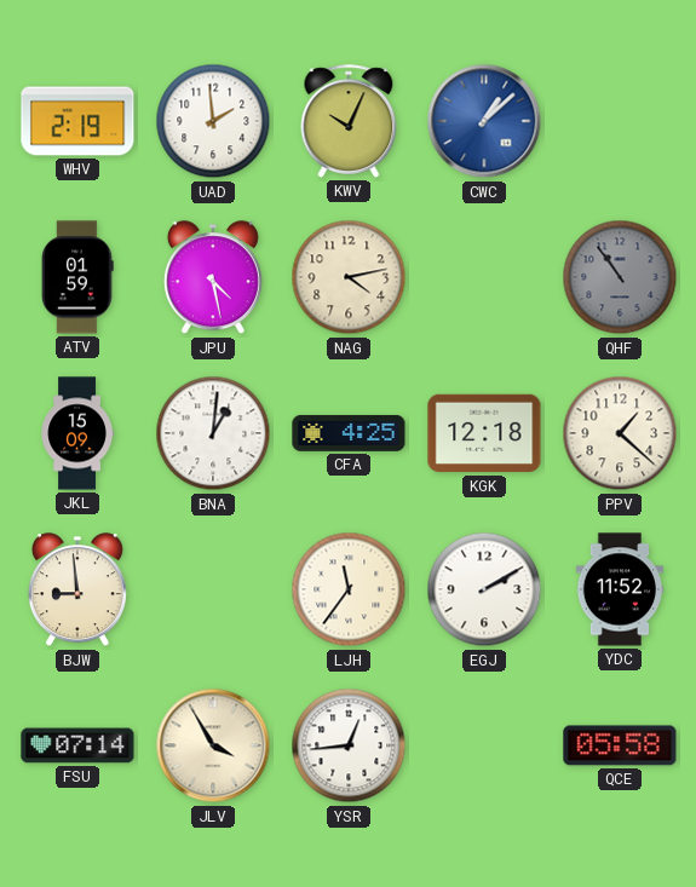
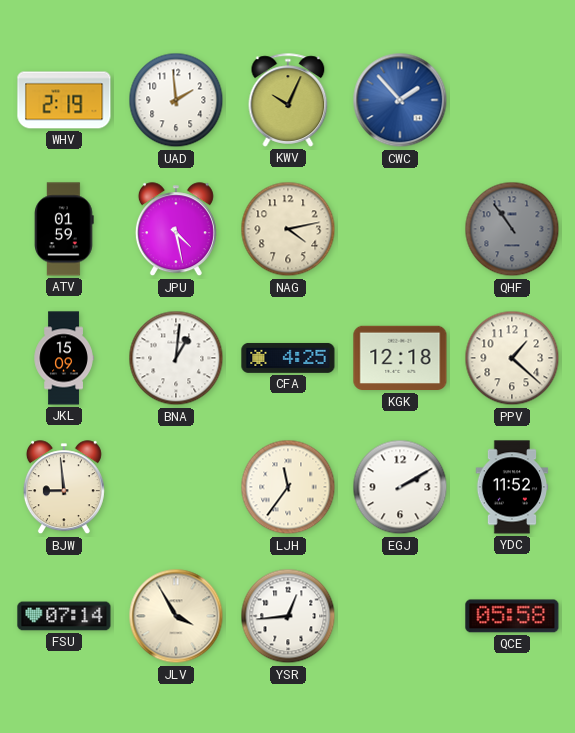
CWC: 1:08 -> 1:53 (400, 100)
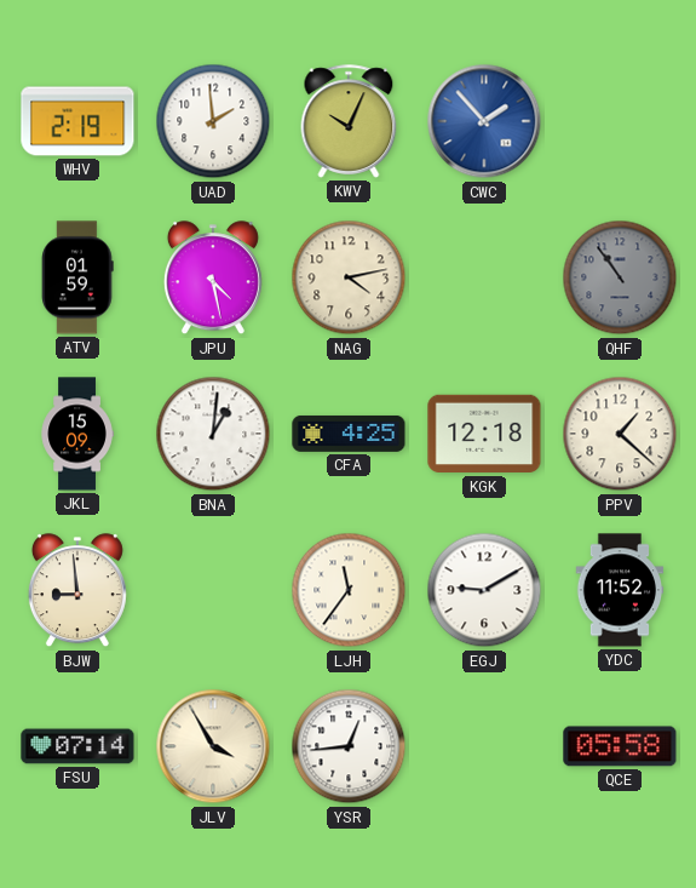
EGJ: 2:10 -> 9:10 (484, 590)
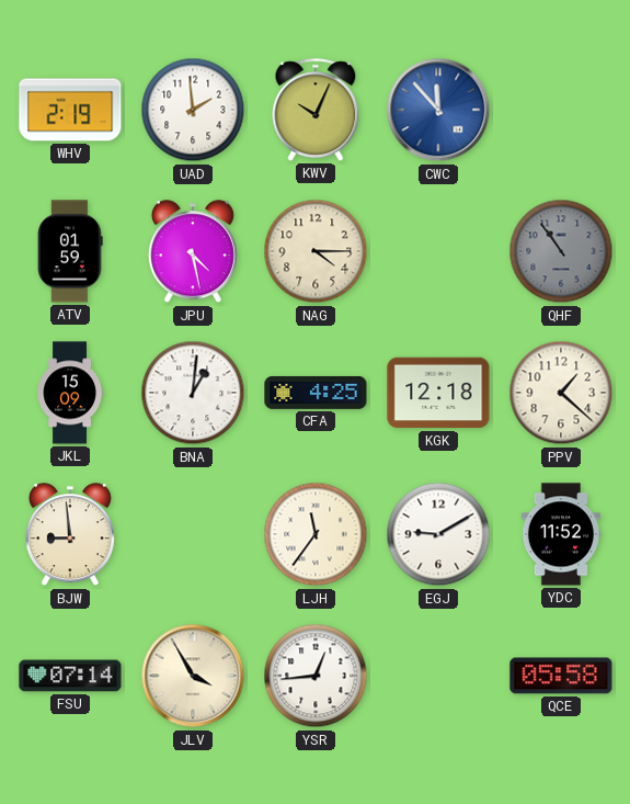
CWC: 1:53 -> 11:53 (438, 110)
NAG: 4:13 -> 4:15 (316, 251)
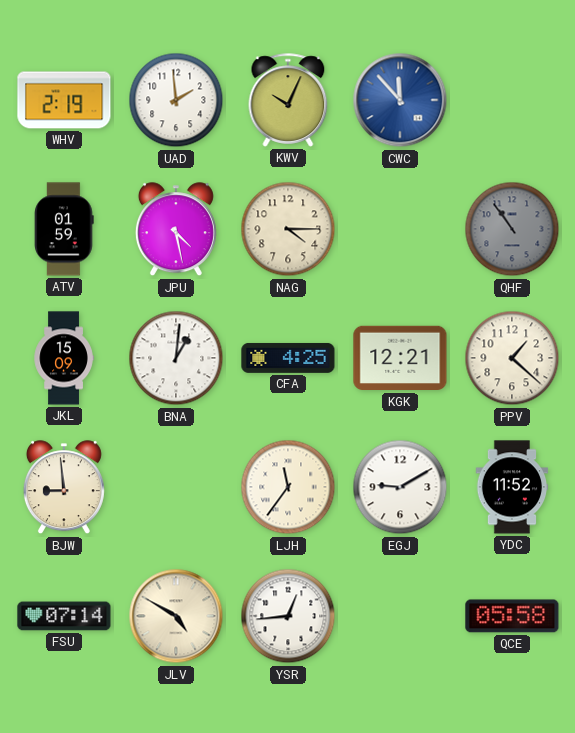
KGK: 12:18 -> 12:21 (400, 358)
JLV: 3:55 -> 4:50 (176, 616)
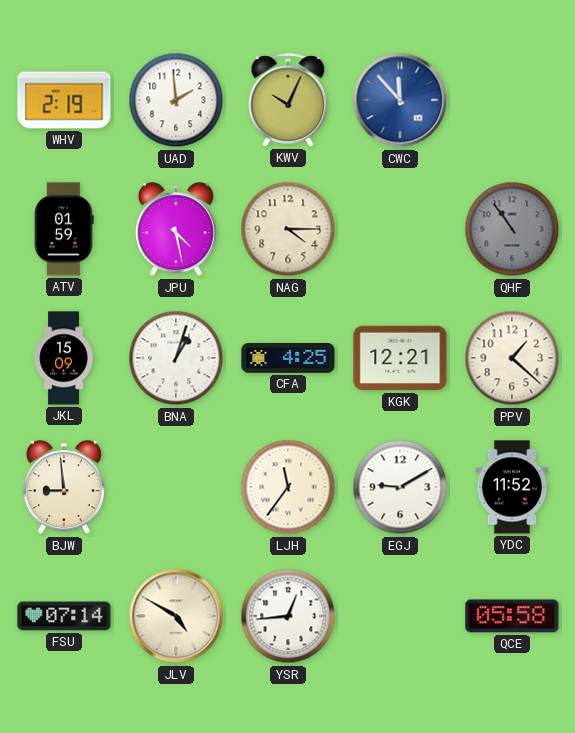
BNA: 1:01 -> 1:03 (176, 358)
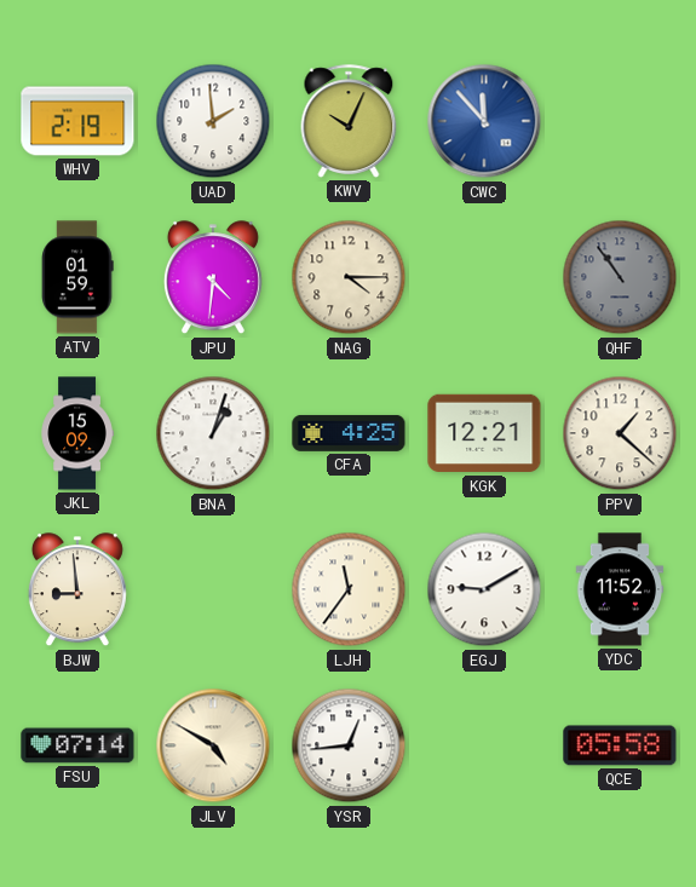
JPU: 4:28 -> 4:31 (213, 278)
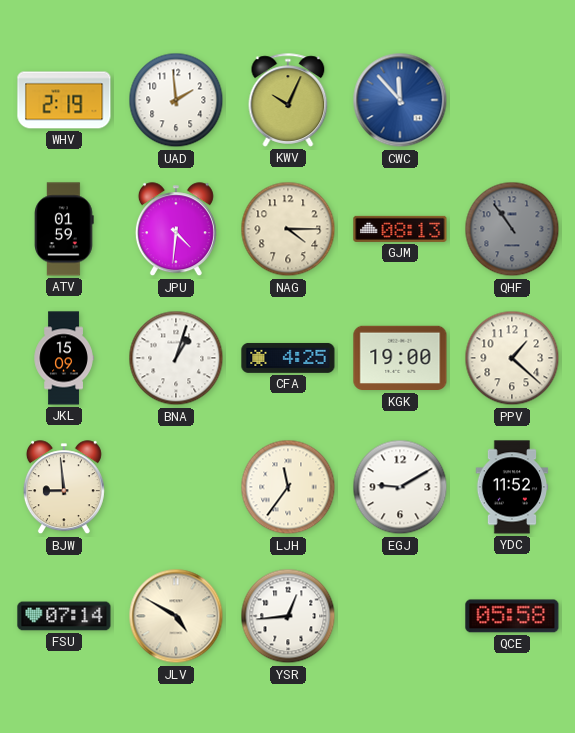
GJM: none -> 08:13 (400, 229)
KGK: 12:21 -> 19:00 (400, 358)
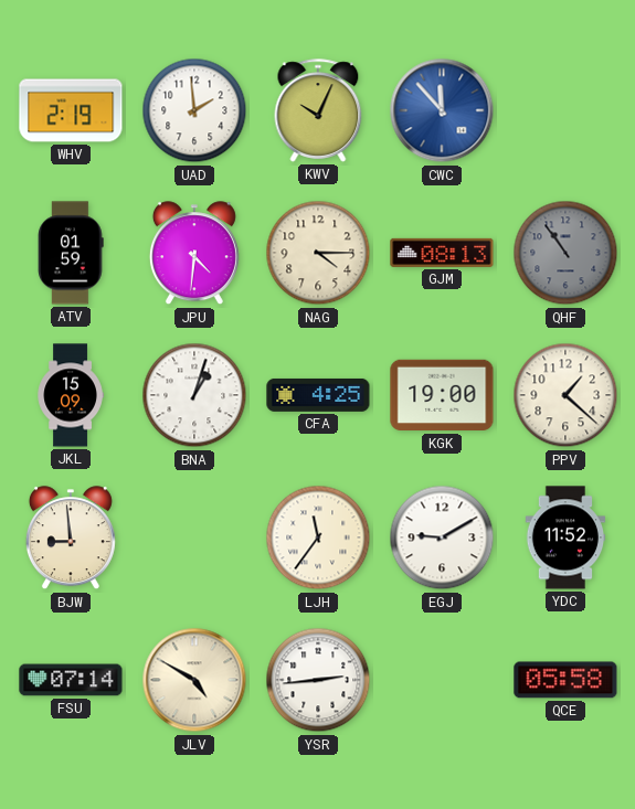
YSR: 12:44 -> 2:44 (318, 680)
